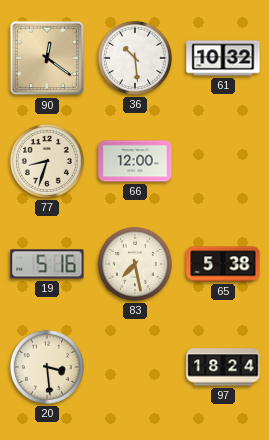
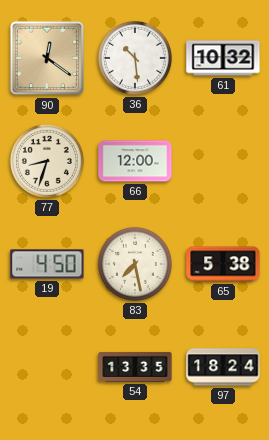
19: 5:16 -> 4:50 (47, 264)
20: 3:29 -> none (47, 367)
54: none -> 13:35 (135, 367)
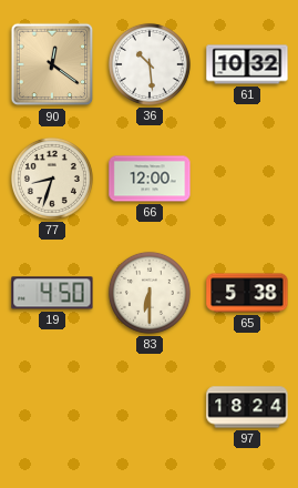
83: 7:28 -> 6:30 (150, 293)
54: 13:35 -> none (135, 367)
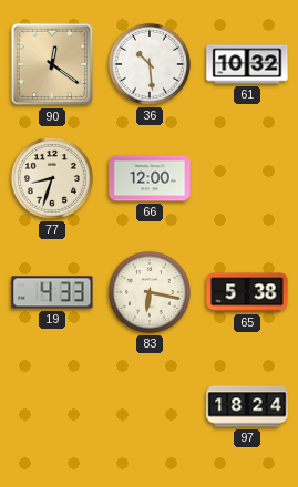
19: 4:50 -> 4:33 (52, 292)
83: 6:30 -> 6:17 (150, 292)
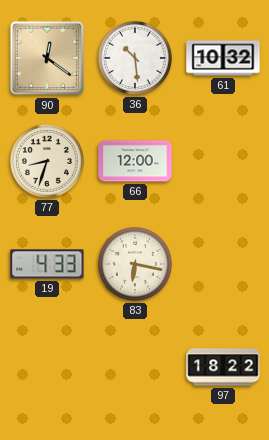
65: 5:38 -> none (247, 292)
97: 18:24 -> 18:22 (223, 367)
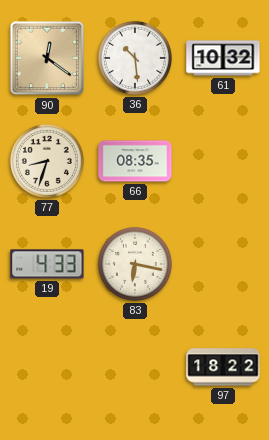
66: 12:00 -> 08:35 (135, 161)
